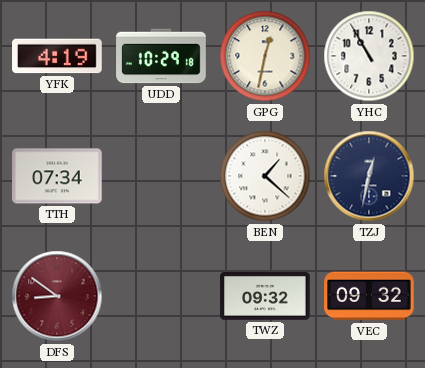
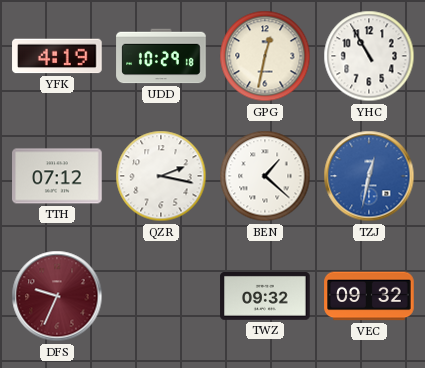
TTH: 07:34 -> 07:12 (57, 176)
QZR: none -> 2:17 (161, 176)
TZJ dial: navy -> blue (369, 176)
DFS: 8:51 -> 9:34 (57, 296)
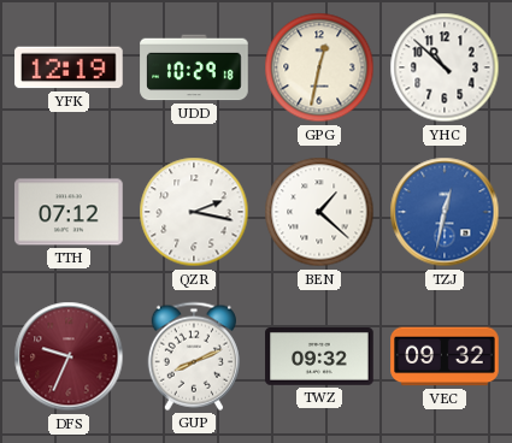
YFK: 4:19 -> 12:19 (69, 67)
YHC: 10:55 -> 10:52 (445, 67)
GUP: none -> 8:11 (194, 356)
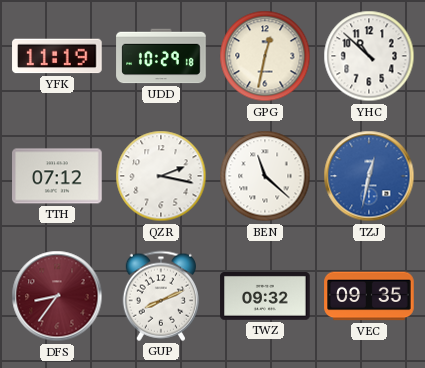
YFK: 12:19 -> 11:19 (57, 56)
BEN: 1:22 -> 11:22 (265, 176)
DFS: 9:34 -> 8:36 (57, 296)
VEC: 09:32 -> 09:35 (369, 296)
